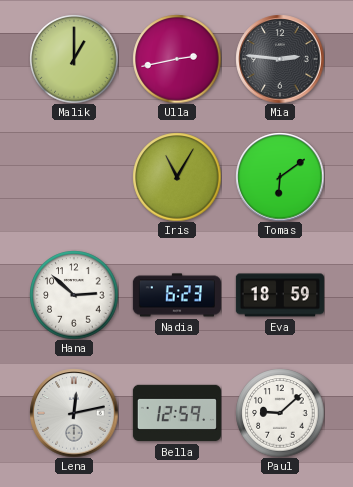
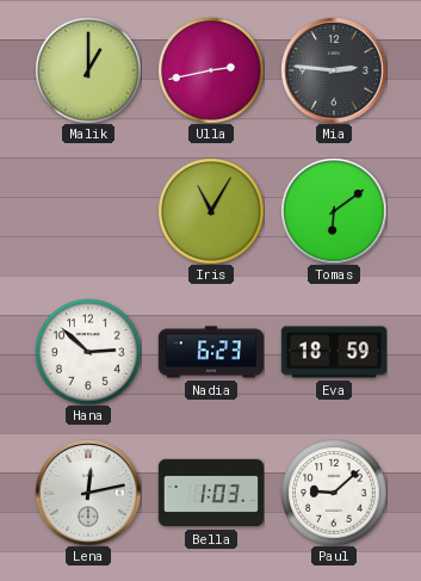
Bella: 12:59 -> 1:03 (211, 493)
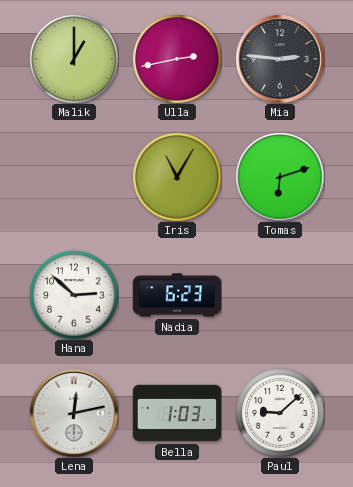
Tomas: 6:09 -> 6:12 (280, 177)
Eva: 18:59 -> none (334, 352)
